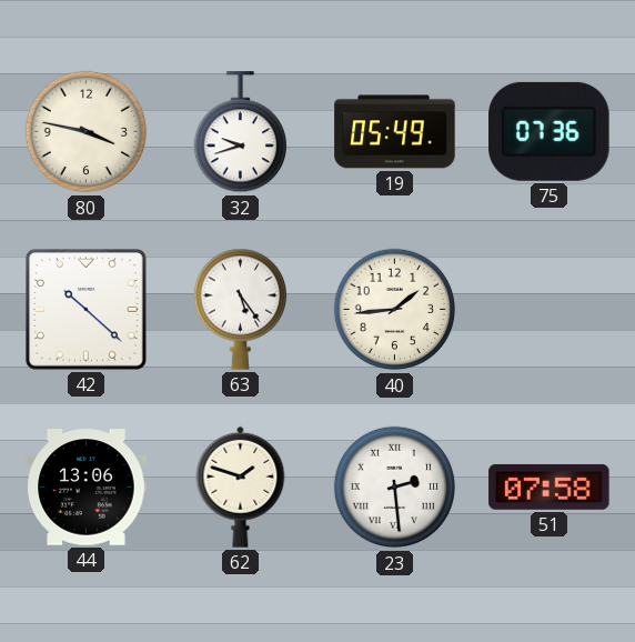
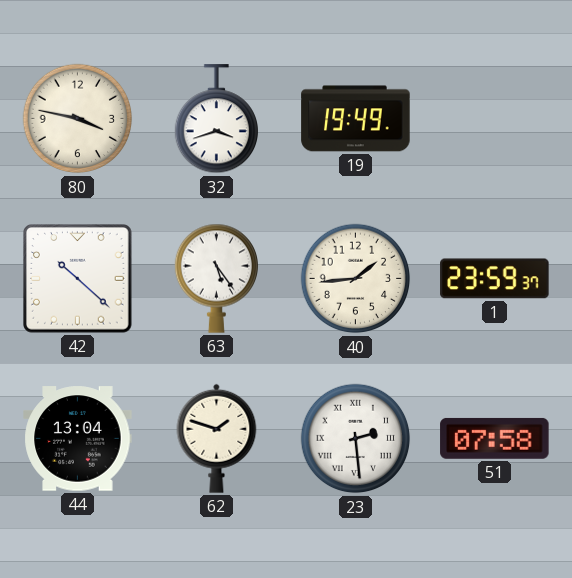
32: 9:42 -> 3:42 (216, 119)
19: 05:49 -> 19:49 (356, 119)
75: 07:36 -> none (550, 131)
1: none -> 23:59 (495, 279)
44: 13:06 -> 13:04 (78, 439)
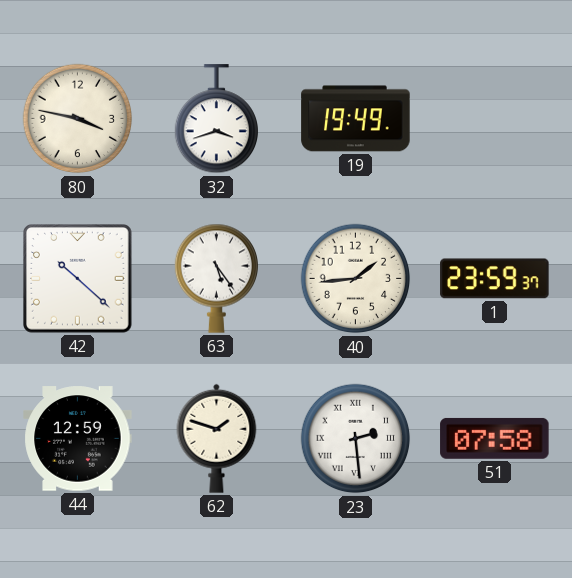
44: 13:04 -> 12:59 (78, 439)
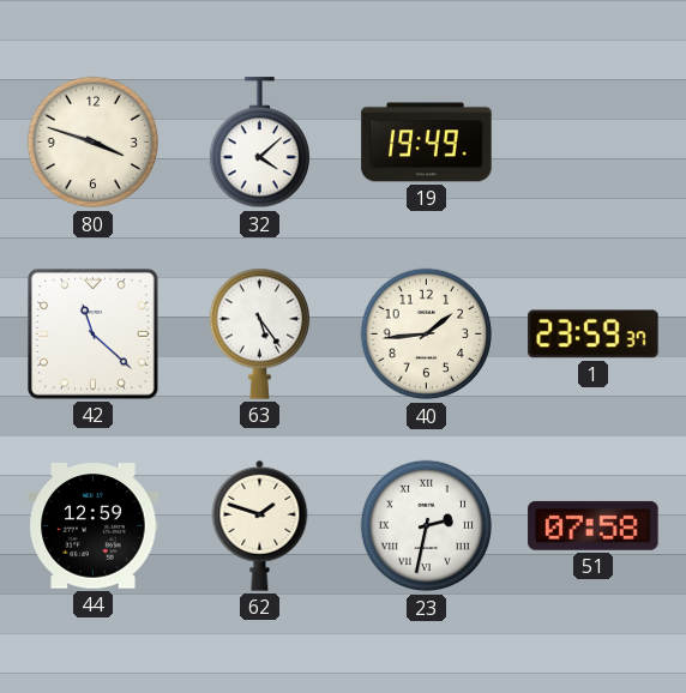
80: 3:47 -> 3:48 (94, 143)
32: 3:42 -> 4:08 (259, 143)
42: 10:22 -> 11:22 (94, 335)
23: 2:29 -> 2:32 (427, 526)
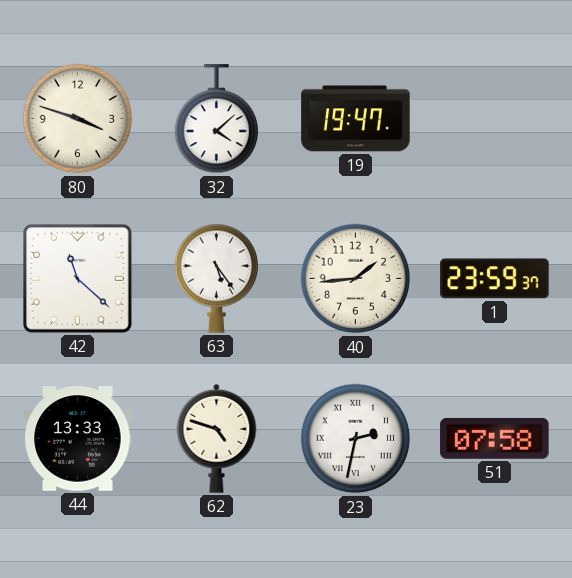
19: 19:49 -> 19:47 (356, 119)
44: 12:59 -> 13:33 (78, 439)
62: 1:48 -> 4:48 (217, 438)
